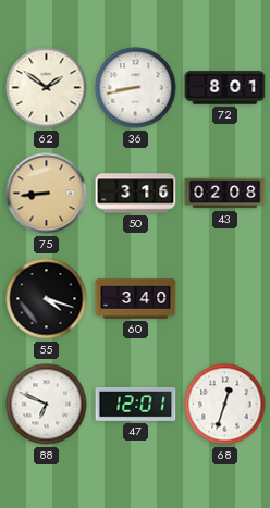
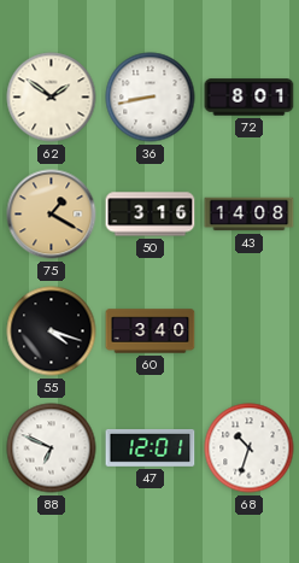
75: 8:44 -> 1:20 (52, 215)
43: 02:08 -> 14:08 (250, 215)
68: 12:33 -> 10:33 (250, 448)
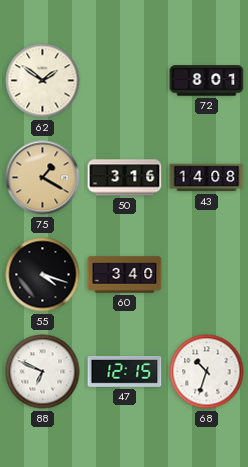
36: 8:43 -> none (151, 98)
47: 12:01 -> 12:15 (125, 371)
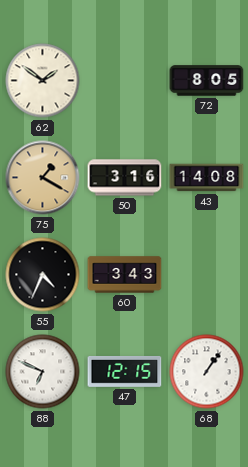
72: 8:01 -> 8:05 (207, 81)
55: 4:18 -> 4:34 (43, 275)
60: 3:40 -> 3:43 (125, 275)
68: 10:33 -> 1:06 (207, 372)
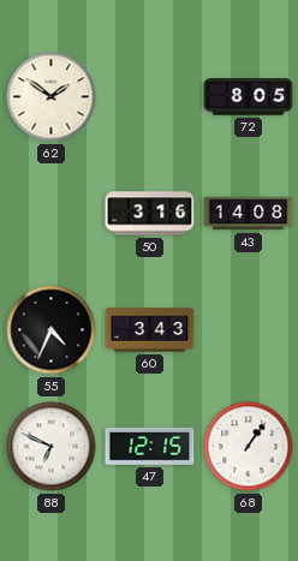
75: 1:20 -> none (43, 178)
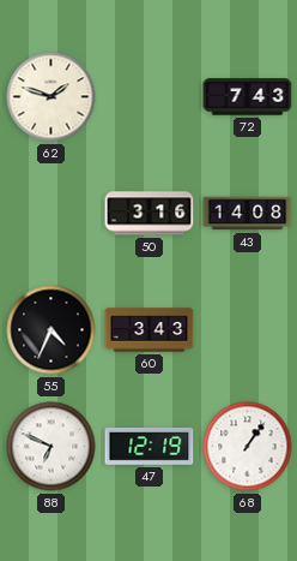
62: 1:51 -> 1:48 (51, 97)
72: 8:05 -> 7:43 (248, 97)
47: 12:15 -> 12:19 (150, 446)
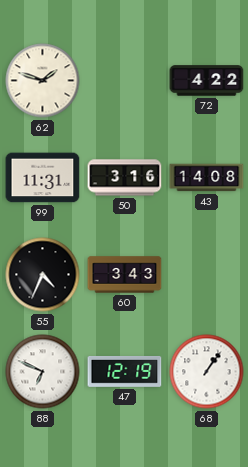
72: 7:43 -> 4:22 (207, 81)
99: none -> 11:31 (43, 178)
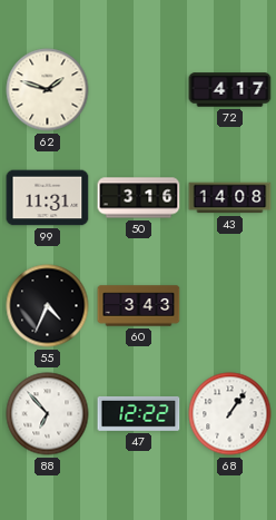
72: 4:22 -> 4:17 (230, 90)
88: 6:49 -> 6:53 (48, 414)
47: 12:19 -> 12:22 (139, 413)
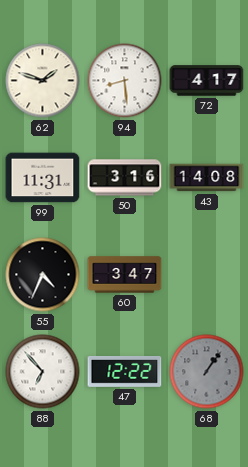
94: none -> 8:29 (125, 81)
60: 3:43 -> 3:47 (125, 275)
68 dial: white -> grey (207, 372)
